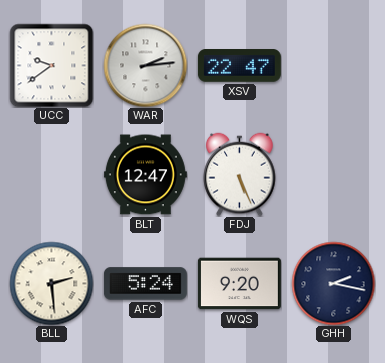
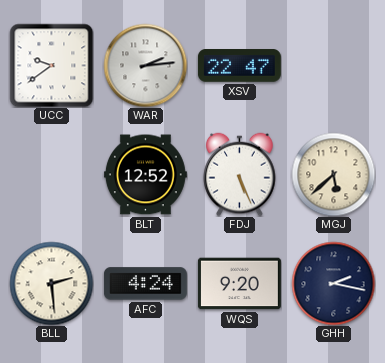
BLT: 12:47 -> 12:52 (145, 175)
MGJ: none -> 5:38 (333, 174)
AFC: 5:24 -> 4:24 (145, 284)
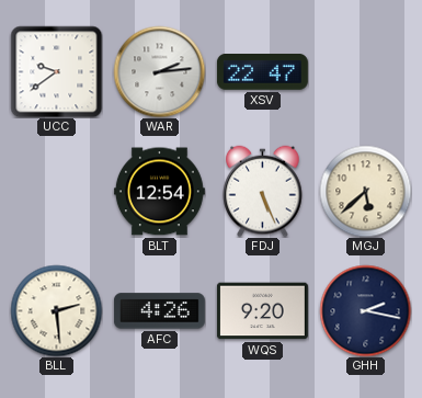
BLT: 12:52 -> 12:54 (159, 192)
AFC: 4:24 -> 4:26 (159, 311)
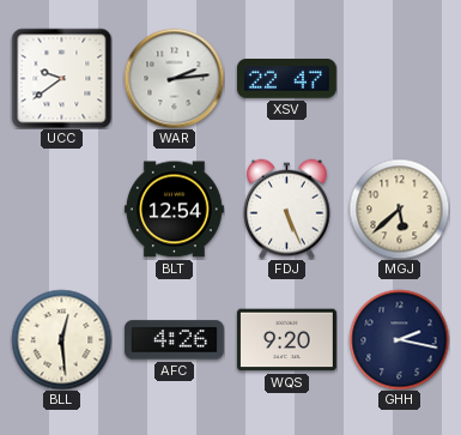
BLL: 2:29 -> 12:29 (61, 339)
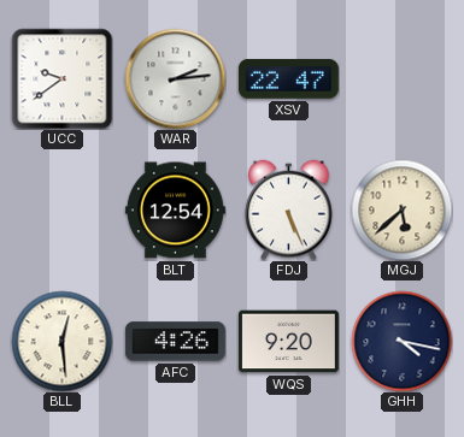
GHH: 2:17 -> 4:17 (401, 341)
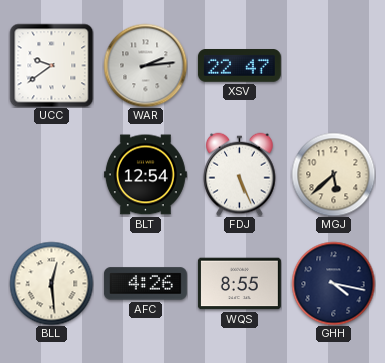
WQS: 9:20 -> 8:55 (239, 284)
